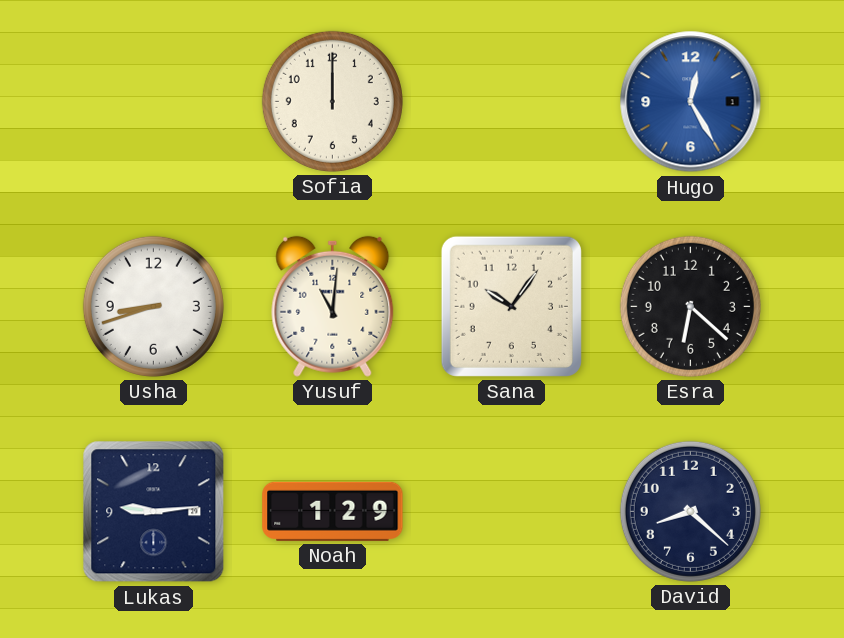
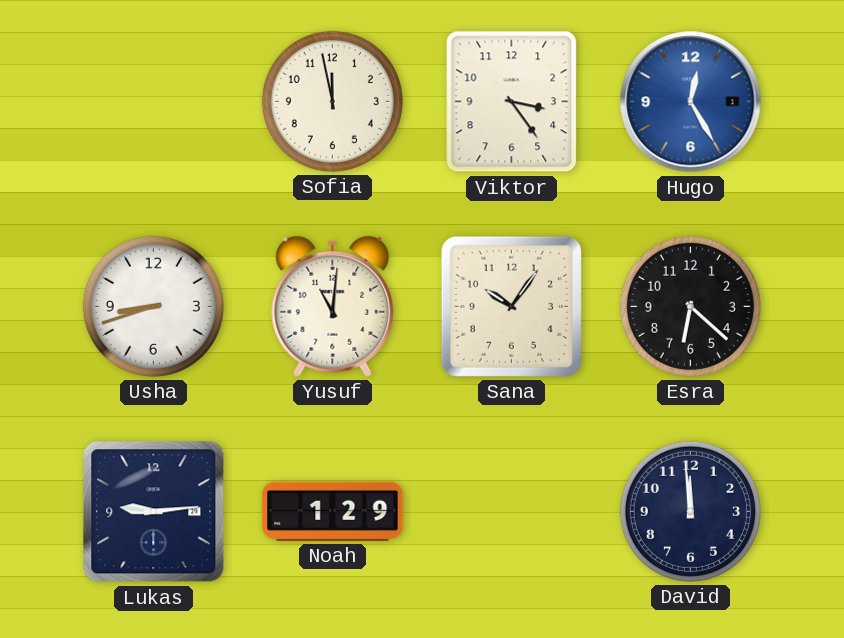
Sofia: 12:00 -> 11:58 (332, 101)
Viktor: none -> 3:24 (512, 102)
David: 8:22 -> 11:59 (690, 511)
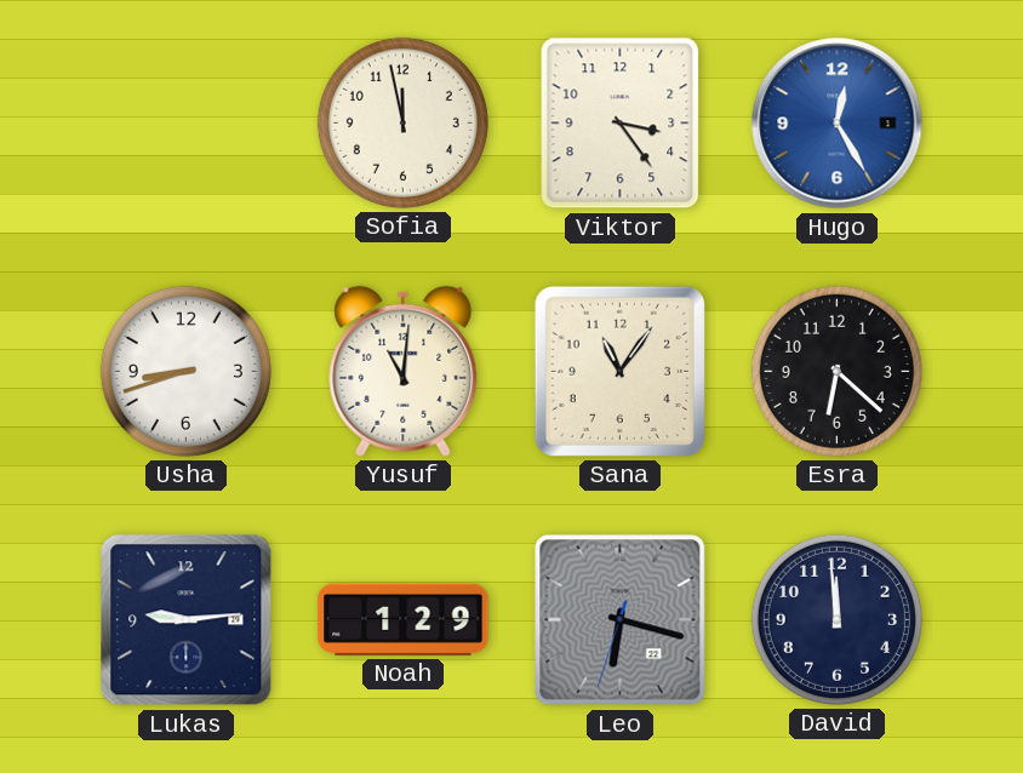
Sana: 10:06 -> 11:06 (619, 371)
Leo: none -> 6:17 (621, 620)
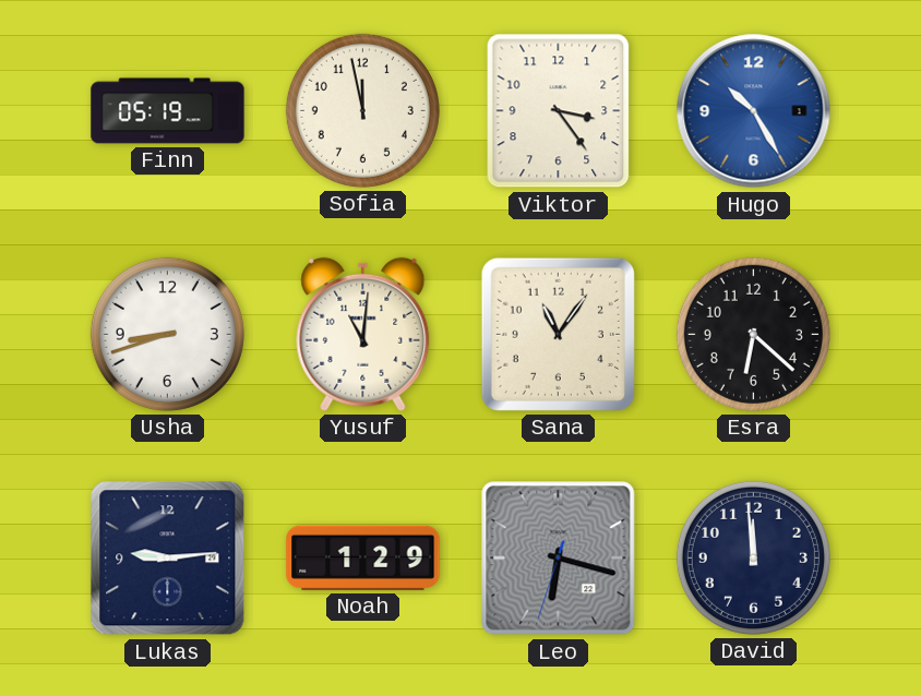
Finn: none -> 05:19 (168, 111)
Hugo: 12:25 -> 10:25 (754, 111)
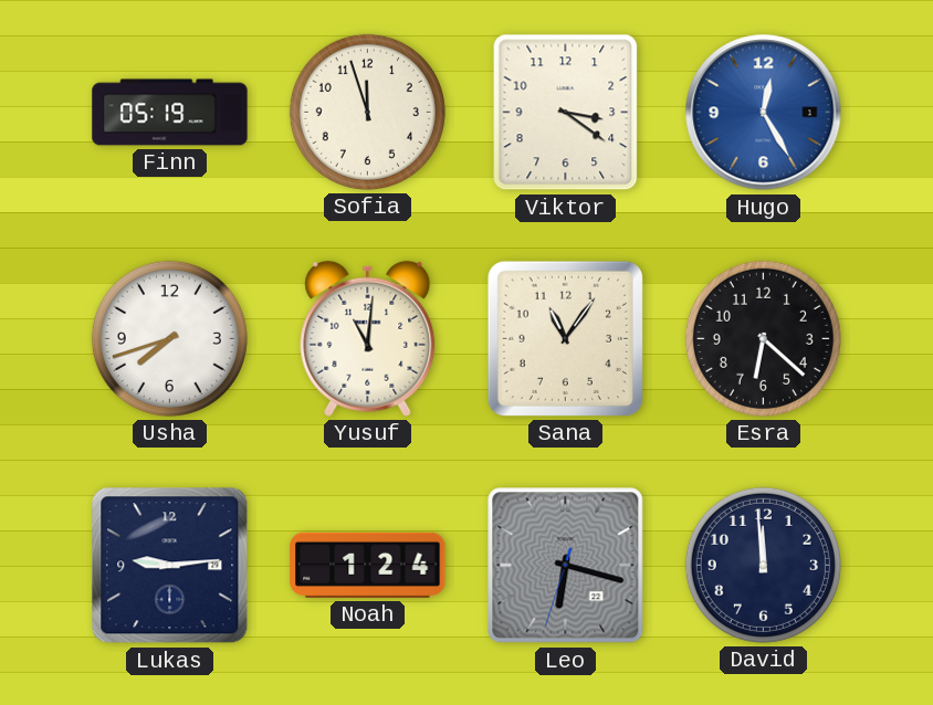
Sofia: 11:58 -> 11:57 (367, 112)
Viktor: 3:24 -> 3:21 (566, 113)
Hugo: 10:25 -> 12:25 (764, 113)
Usha: 8:42 -> 7:42 (169, 338)
Noah: 1:29 -> 1:24 (368, 565)
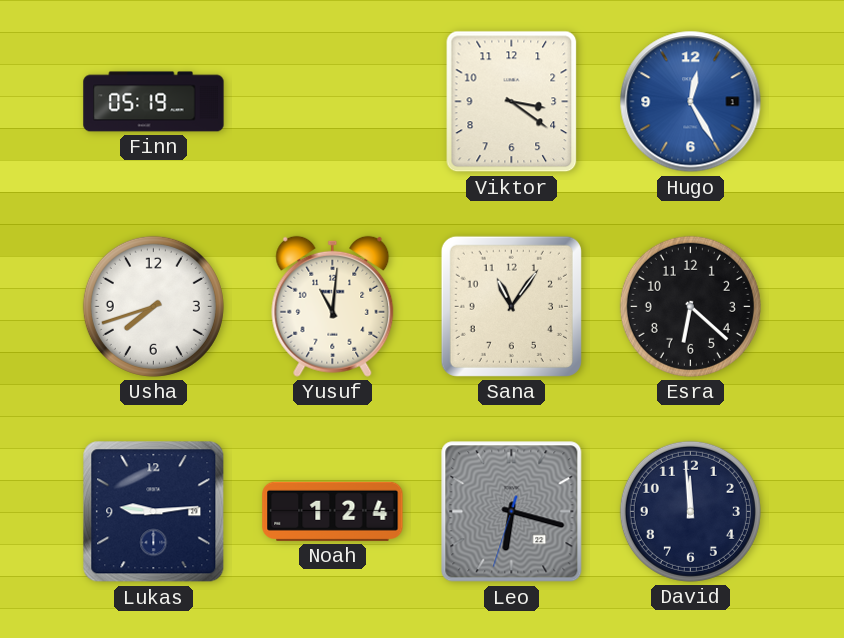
Sofia: 11:57 -> none (367, 112)
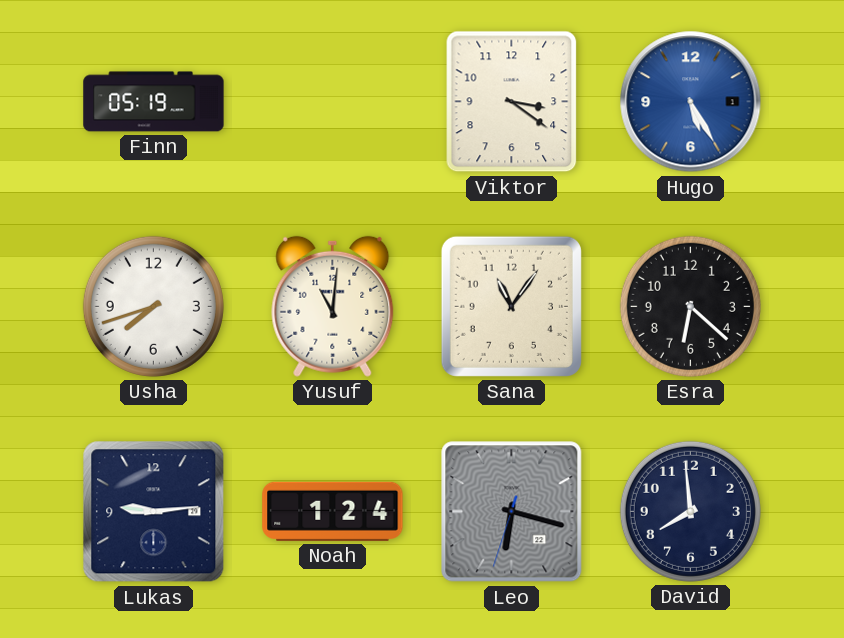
Hugo: 12:25 -> 5:25 (691, 102)
David: 11:59 -> 7:59 (690, 511)
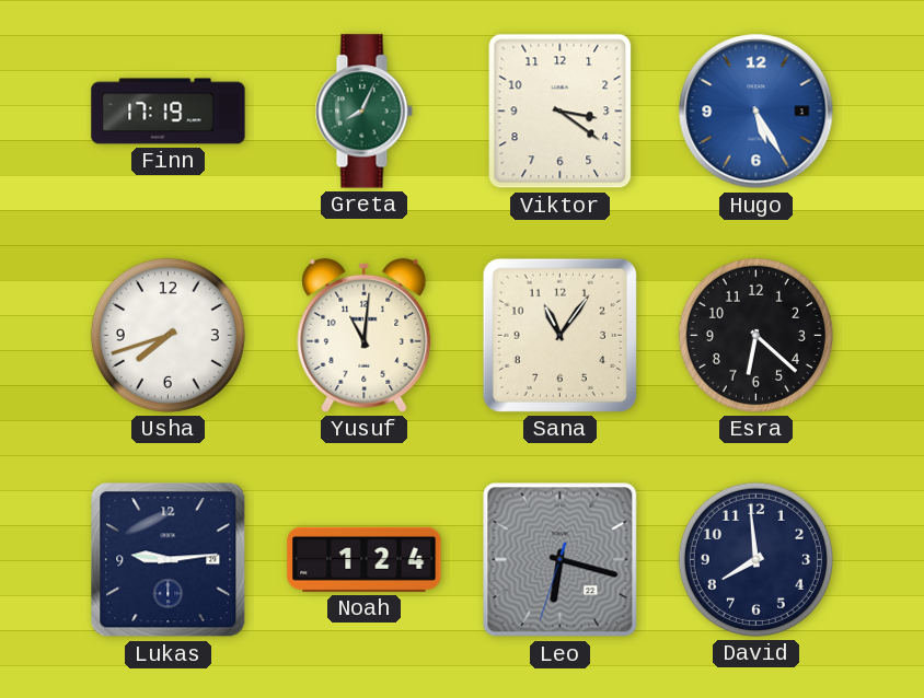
Finn: 05:19 -> 17:19 (169, 112)
Greta: none -> 8:04 (363, 112)
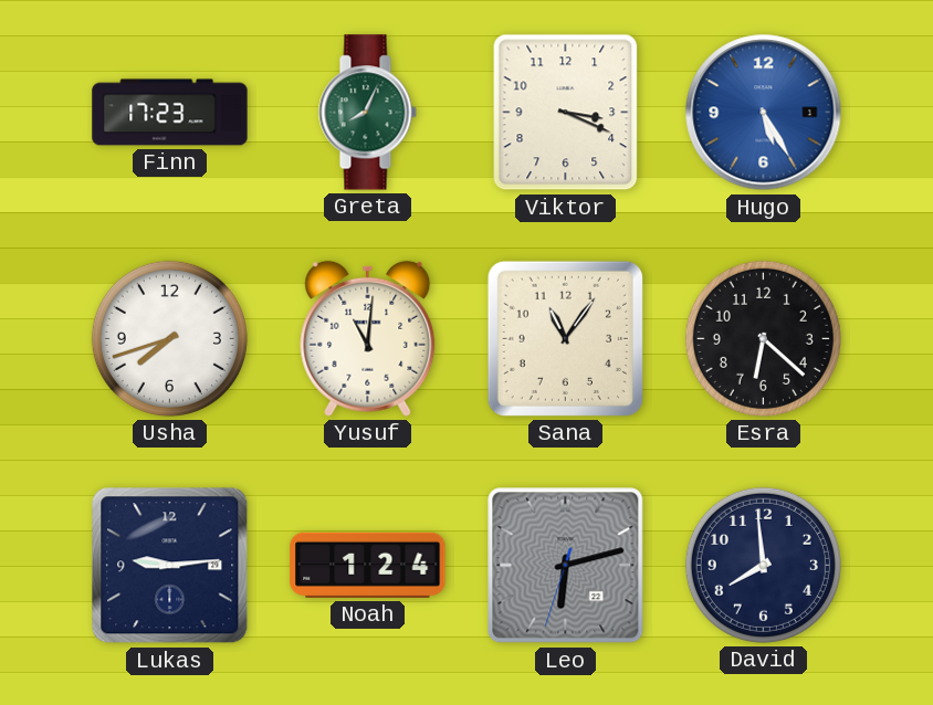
Finn: 17:19 -> 17:23 (170, 113)
Viktor: 3:21 -> 3:19 (566, 113)
Leo: 6:17 -> 6:12 (566, 566)
